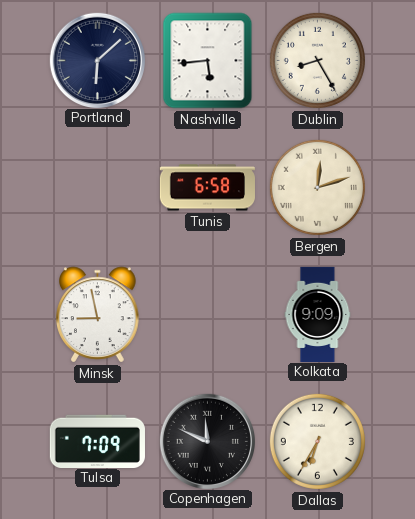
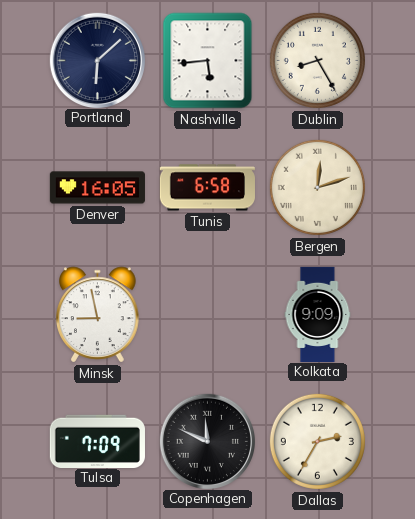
Denver: none -> 16:05 (97, 188)
Dallas: 6:35 -> 2:35 (317, 441)
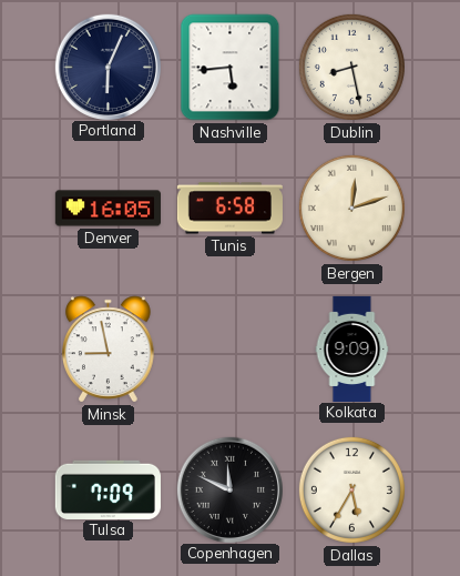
Portland: 6:08 -> 6:04 (108, 67)
Dublin: 8:25 -> 8:28 (351, 67)
Dallas: 2:35 -> 5:35 (351, 489)
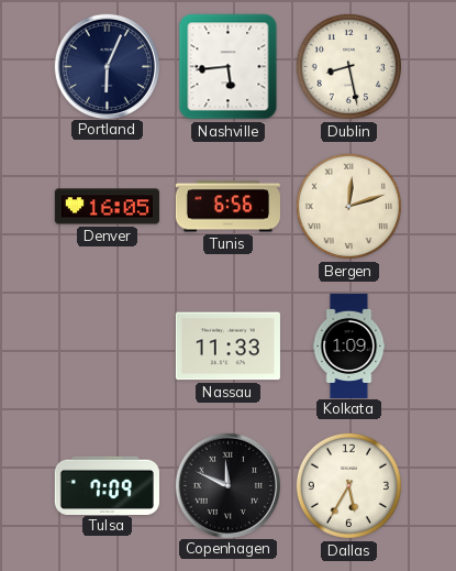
Tunis: 6:58 -> 6:56 (227, 207)
Minsk: 8:58 -> none (109, 350)
Nassau: none -> 11:33 (227, 347)
Kolkata: 9:09 -> 1:09 (349, 345)
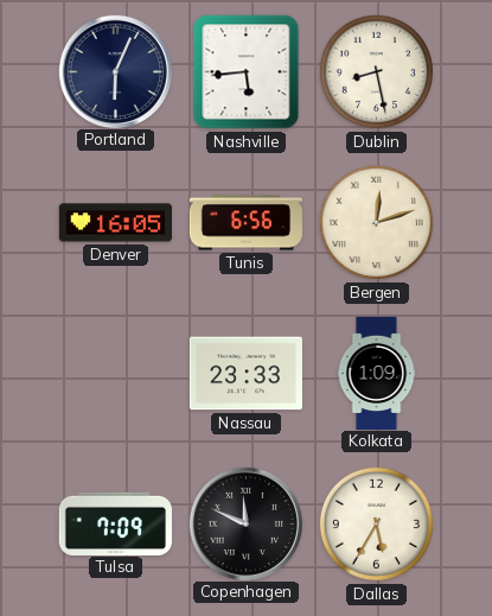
Nassau: 11:33 -> 23:33 (245, 374)
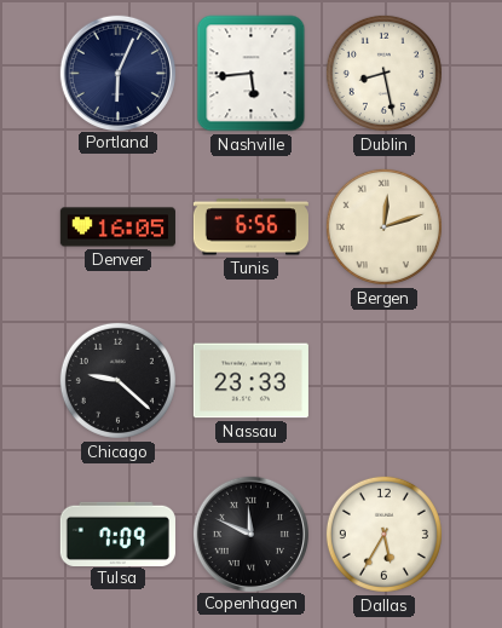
Chicago: none -> 9:22 (117, 380)
Kolkata: 1:09 -> none (377, 373)
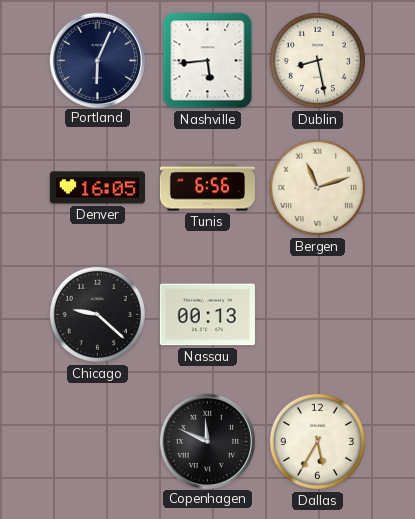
Bergen: 12:12 -> 11:12 (317, 187)
Nassau: 23:33 -> 00:13 (207, 315)
Tulsa: 7:09 -> none (117, 534)
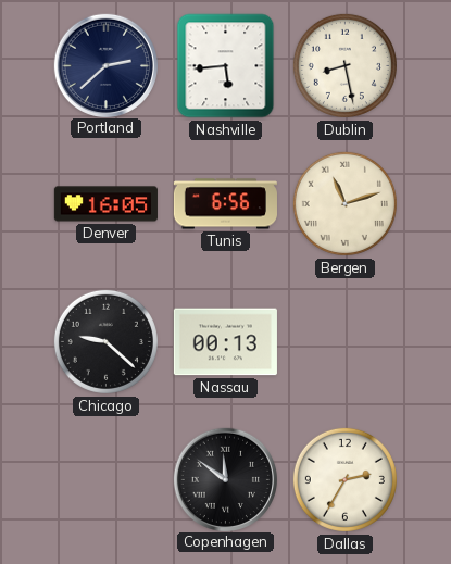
Portland: 6:04 -> 2:38 (105, 65)
Copenhagen: 11:49 -> 11:51 (225, 479)
Dallas: 5:35 -> 2:35 (344, 479)
